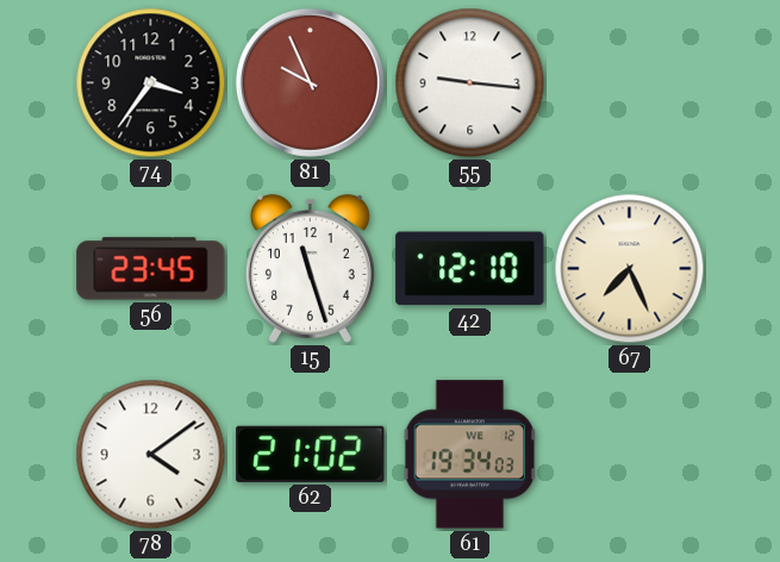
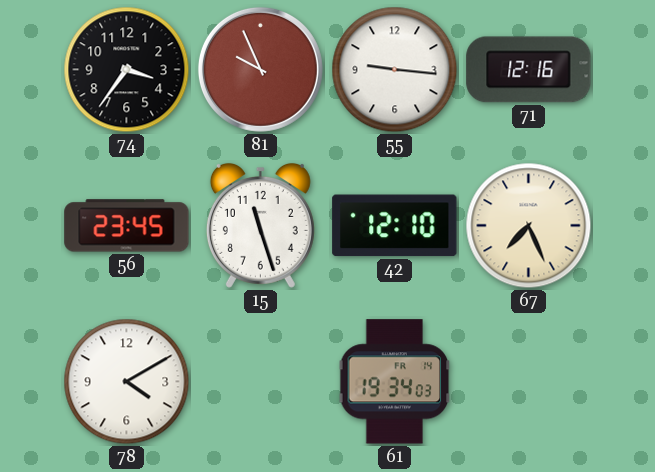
71: none -> 12:16 (529, 70)
78: 4:09 -> 4:10 (127, 382)
62: 21:02 -> none (311, 454)
61 date: WE 12 -> FR 14 (395, 382)
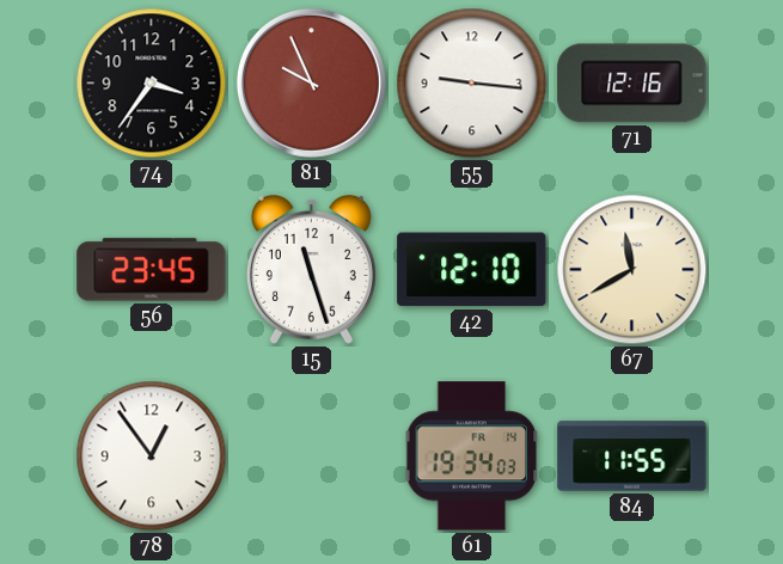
67: 7:26 -> 11:40 (632, 270)
78: 4:10 -> 12:54 (152, 456)
84: none -> 11:55 (632, 456)
